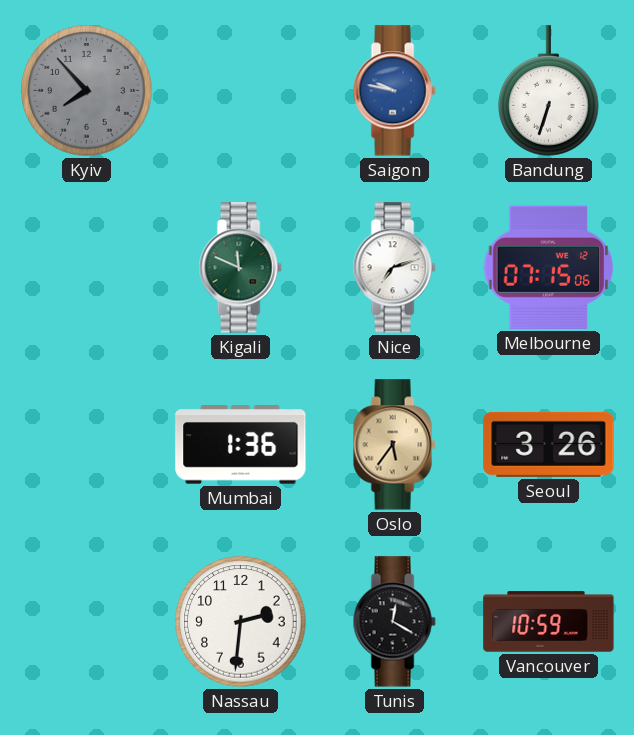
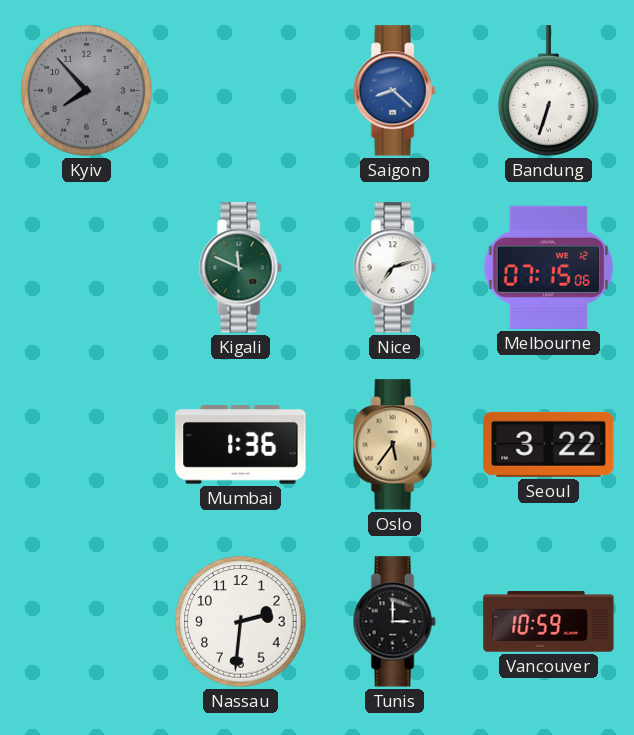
Saigon: 9:47 -> 8:22 (394, 91)
Seoul: 3:26 -> 3:22 (549, 444)
Tunis: 12:20 -> 3:00 (394, 622)
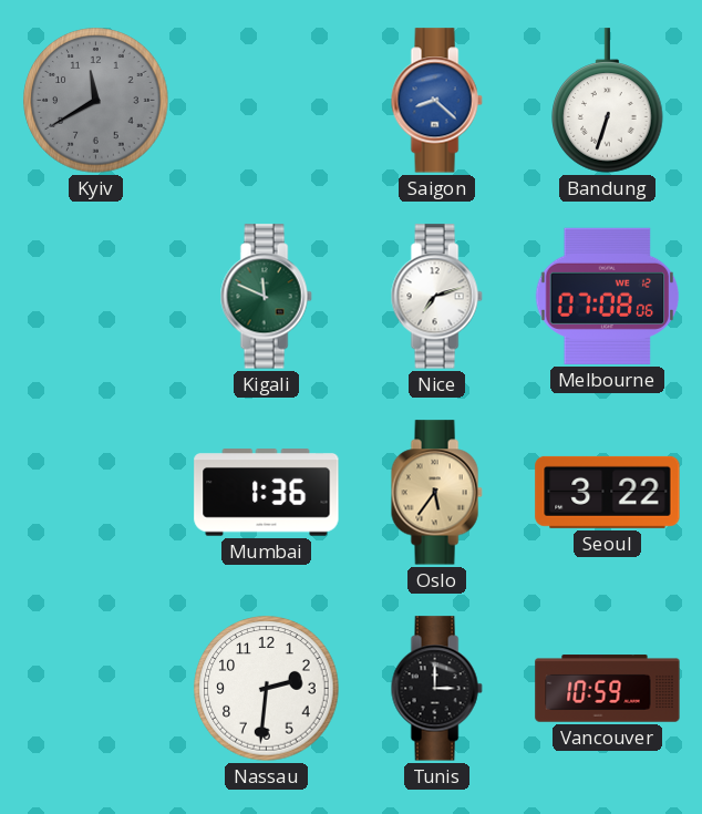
Kyiv: 7:53 -> 11:40 (96, 101)
Melbourne: 07:15 -> 07:08 (608, 296)
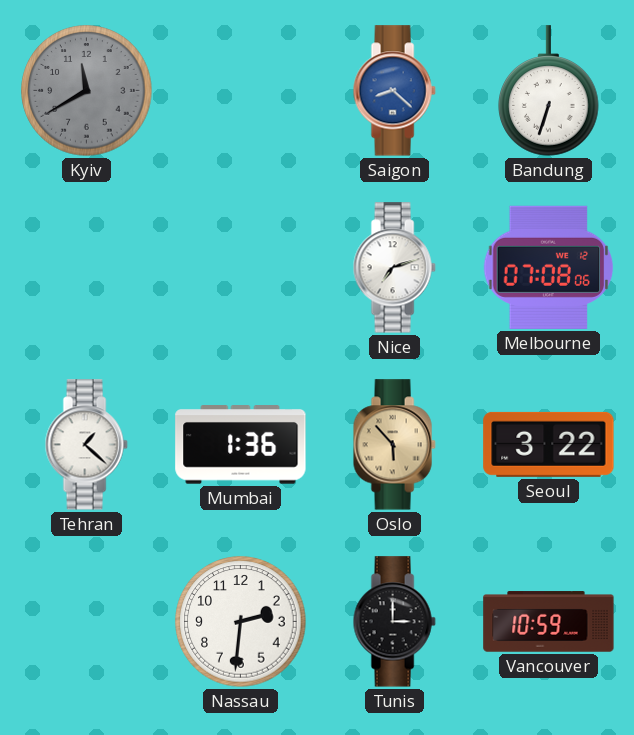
Kigali: 11:49 -> none (266, 297)
Tehran: none -> 1:22 (86, 445)
Oslo: 5:36 -> 5:53 (394, 445)
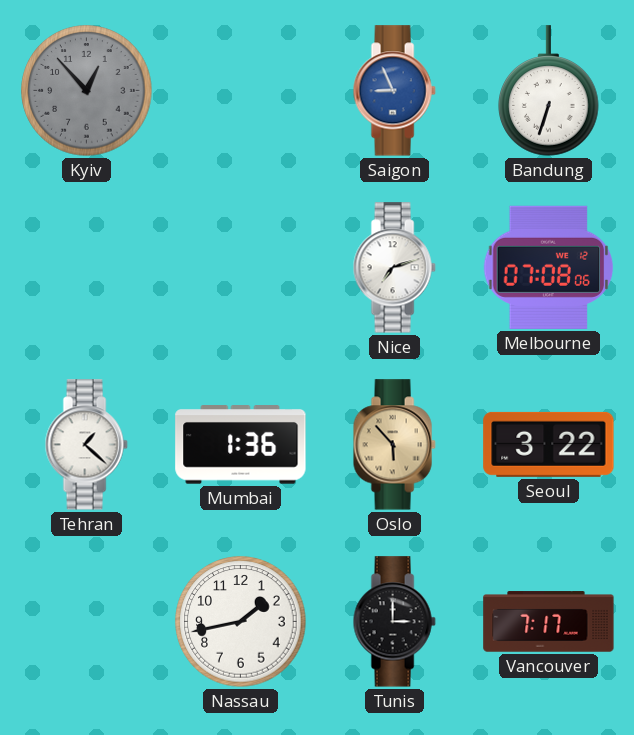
Kyiv: 11:40 -> 12:53 (87, 91)
Saigon: 8:22 -> 8:56 (394, 91)
Nassau: 2:31 -> 1:43 (241, 622)
Vancouver: 10:59 -> 7:17 (549, 622)
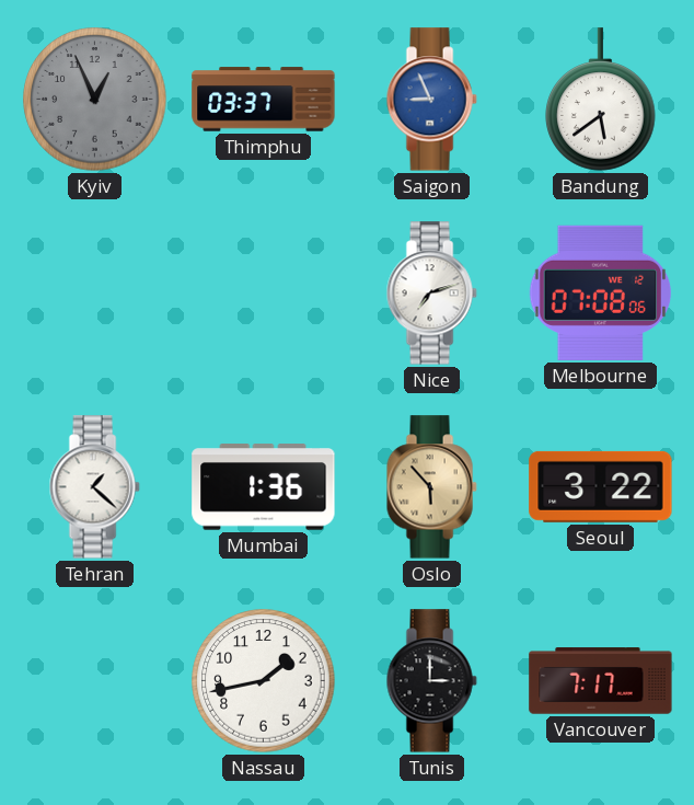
Kyiv: 12:53 -> 12:56 (95, 100)
Thimphu: none -> 03:37 (264, 100)
Bandung: 6:33 -> 5:39 (601, 100)
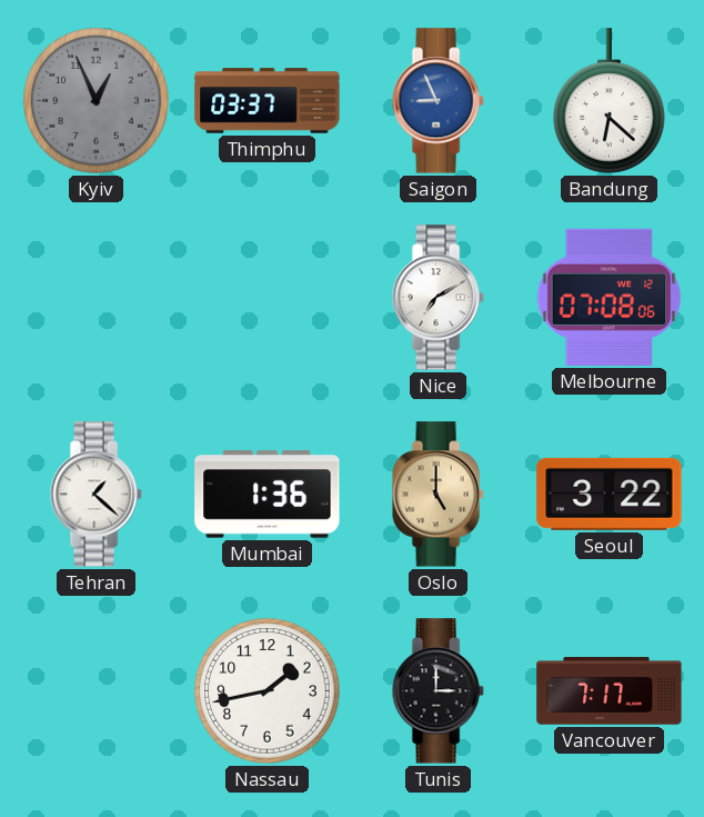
Bandung: 5:39 -> 6:22 (610, 101)
Nice: 7:12 -> 7:10 (438, 298)
Oslo: 5:53 -> 5:00 (438, 495)
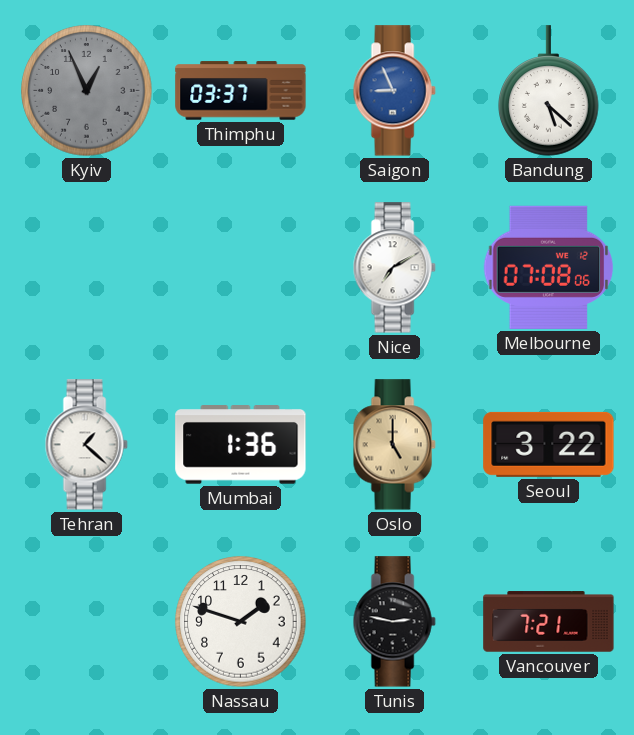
Bandung: 6:22 -> 5:22 (549, 91)
Nassau: 1:43 -> 1:48 (241, 622)
Tunis: 3:00 -> 2:47 (394, 622)
Vancouver: 7:17 -> 7:21 (549, 622)
